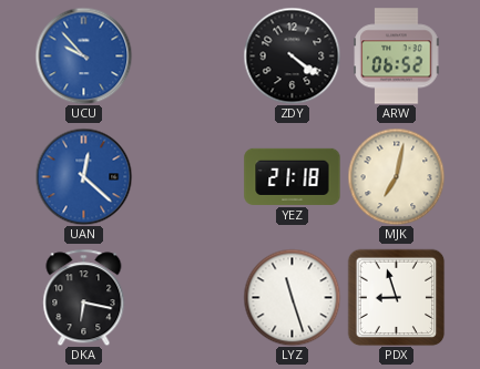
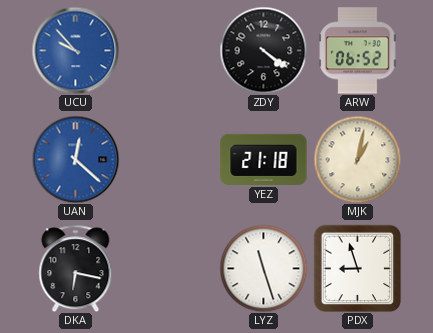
MJK: 7:02 -> 1:02 (357, 159)
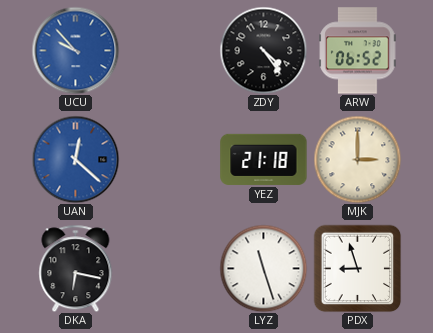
ZDY: 4:21 -> 4:24 (263, 50)
MJK: 1:02 -> 3:00 (357, 159)
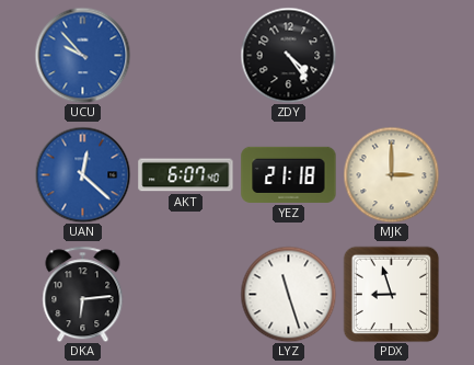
ARW: 06:52 -> none (358, 51)
AKT: none -> 6:07 (186, 175)
DKA: 6:17 -> 6:14 (83, 294)
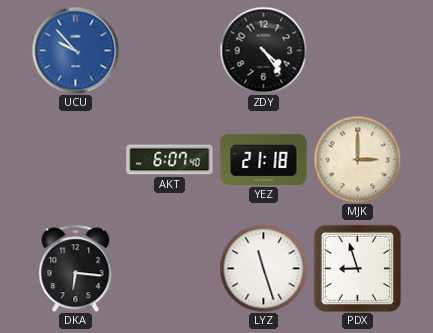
UAN: 12:22 -> none (82, 174)
DKA: 6:14 -> 6:16 (76, 268)
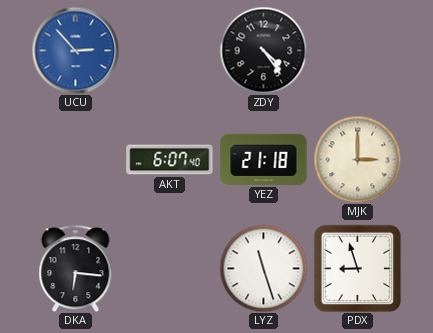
UCU: 9:53 -> 2:53 (75, 50)
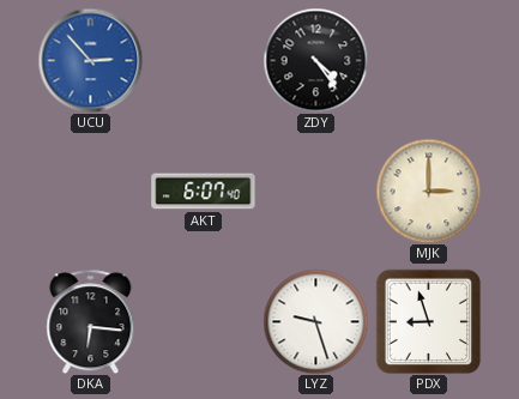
YEZ: 21:18 -> none (264, 159)
LYZ: 11:27 -> 9:27 (315, 321)
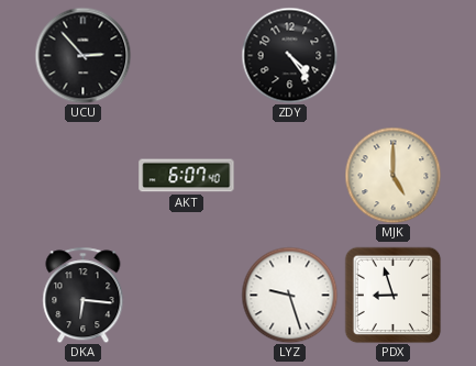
UCU dial: blue -> black (82, 55)
MJK: 3:00 -> 5:00 (392, 175)
